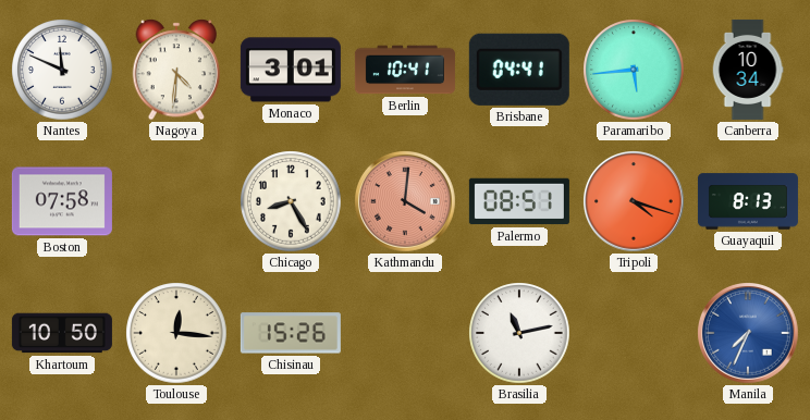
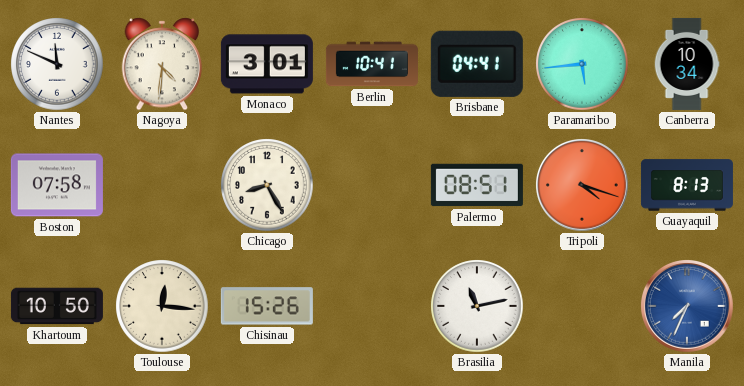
Kathmandu: 4:01 -> none (406, 202)
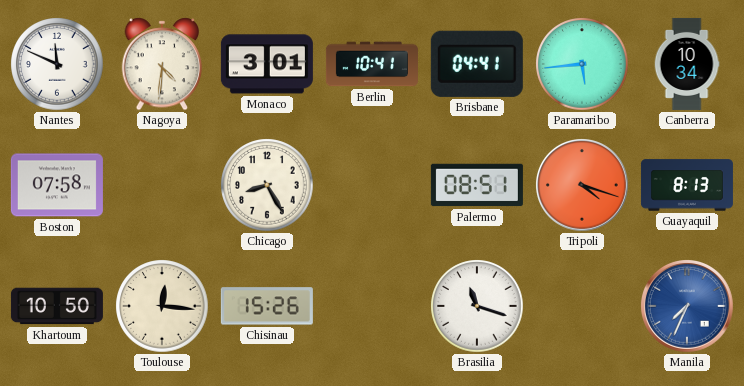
Brasilia: 11:13 -> 11:18 (477, 306)
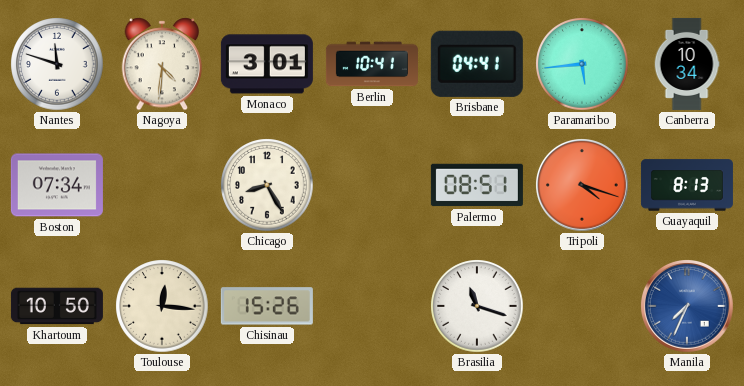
Nantes: 11:49 -> 11:48 (57, 64)
Boston: 07:58 -> 07:34 (57, 185)
